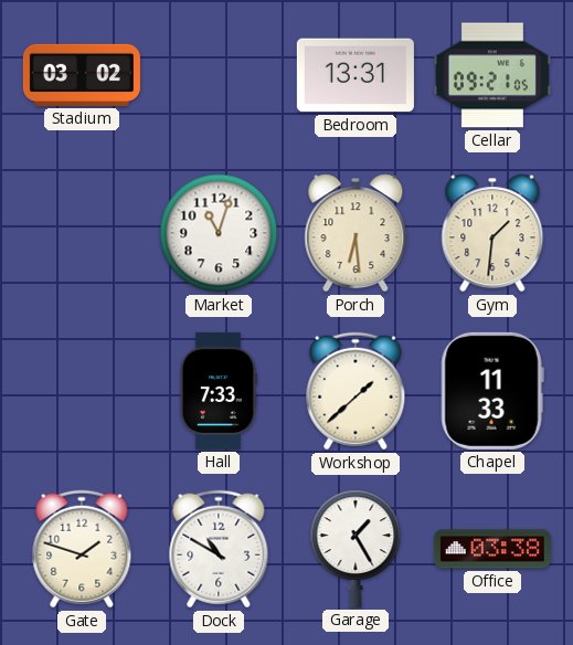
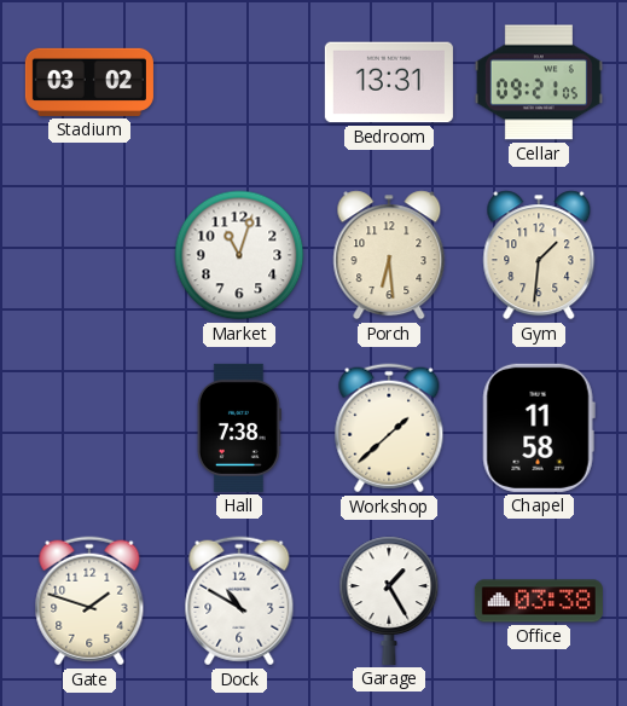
Hall: 7:33 -> 7:38 (239, 428)
Chapel: 11:33 -> 11:58 (539, 428)
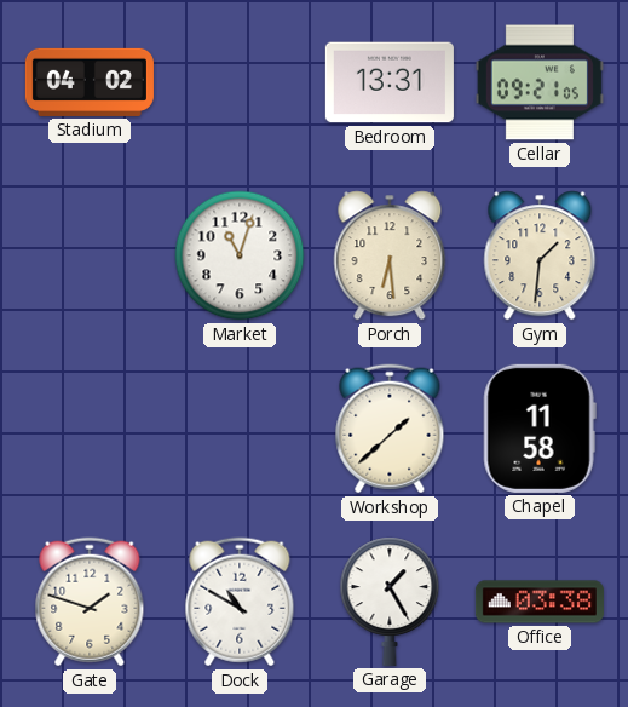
Stadium: 03:02 -> 04:02 (90, 82)
Hall: 7:38 -> none (239, 428)
